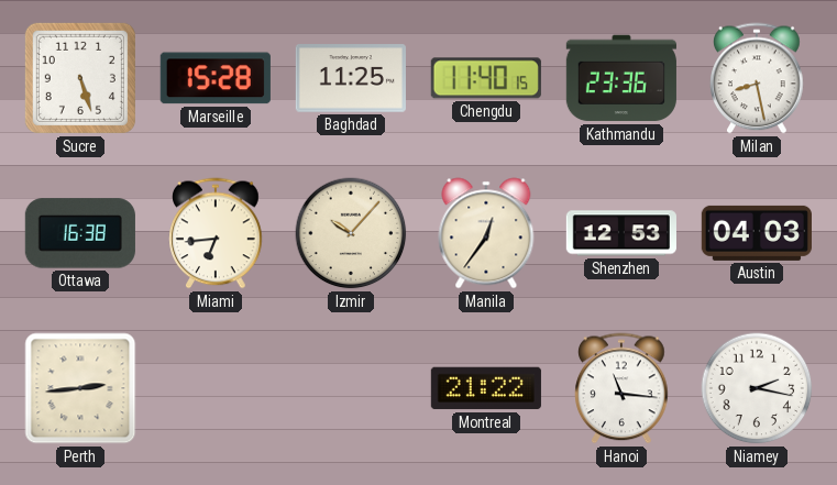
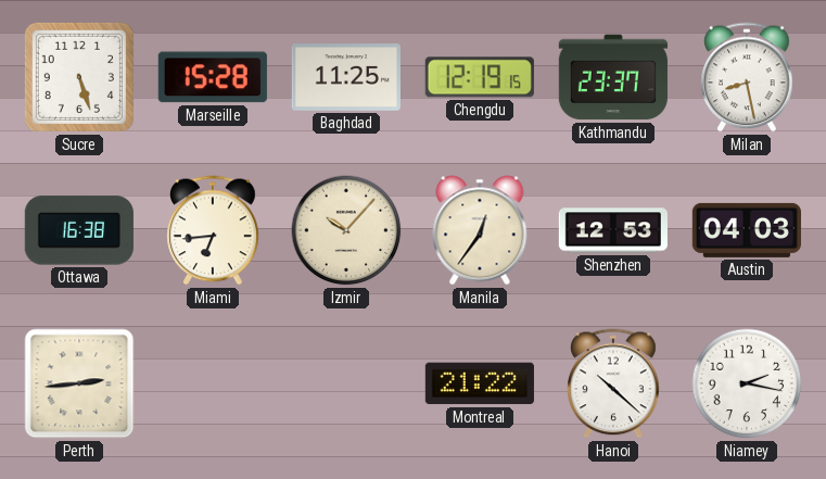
Chengdu: 11:40 -> 12:19 (480, 77)
Kathmandu: 23:36 -> 23:37 (613, 77)
Hanoi: 11:16 -> 10:22 (613, 383)
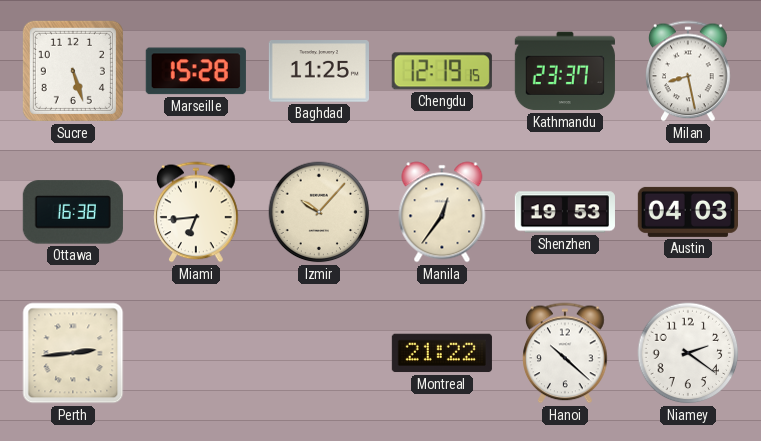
Shenzhen: 12:53 -> 19:53 (565, 212)
Niamey: 2:17 -> 2:21 (688, 353)
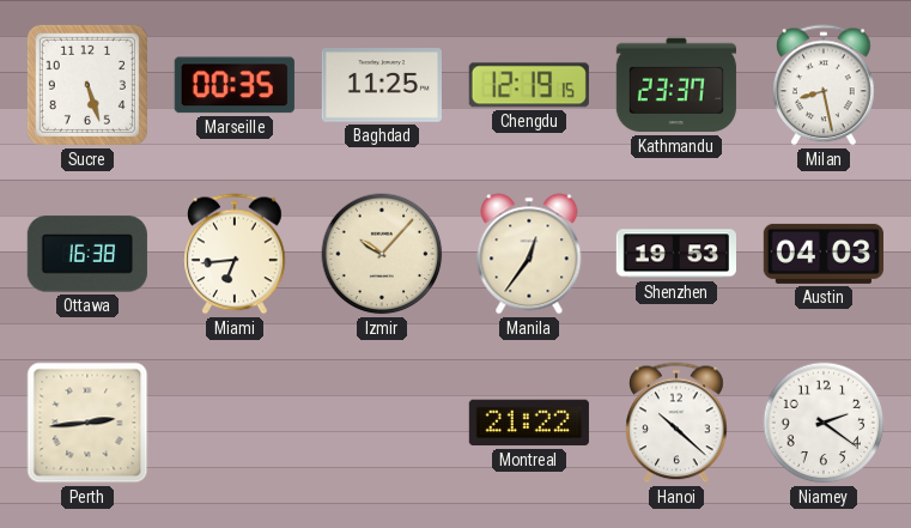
Marseille: 15:28 -> 00:35 (235, 85)
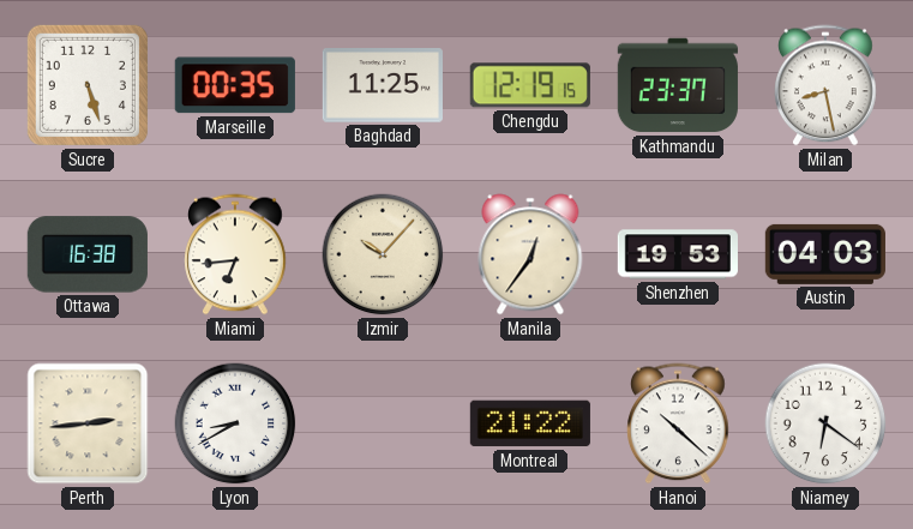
Lyon: none -> 8:40 (235, 423)
Niamey: 2:21 -> 6:21 (825, 423)
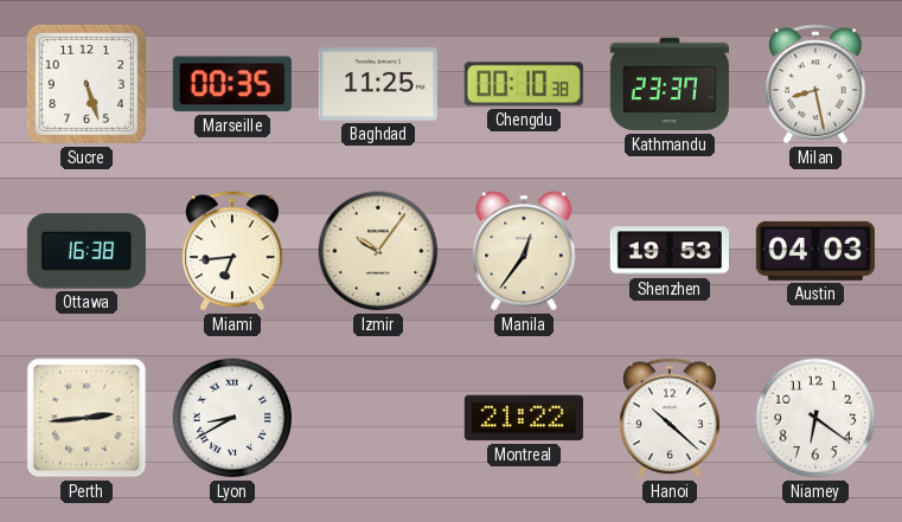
Chengdu: 12:19 -> 00:10 (524, 84)
Izmir: 10:07 -> 10:06 (378, 251)
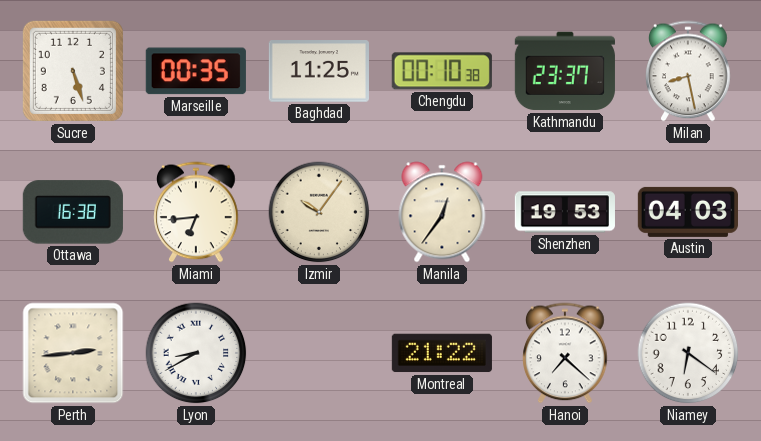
Hanoi: 10:22 -> 7:22 (565, 353)
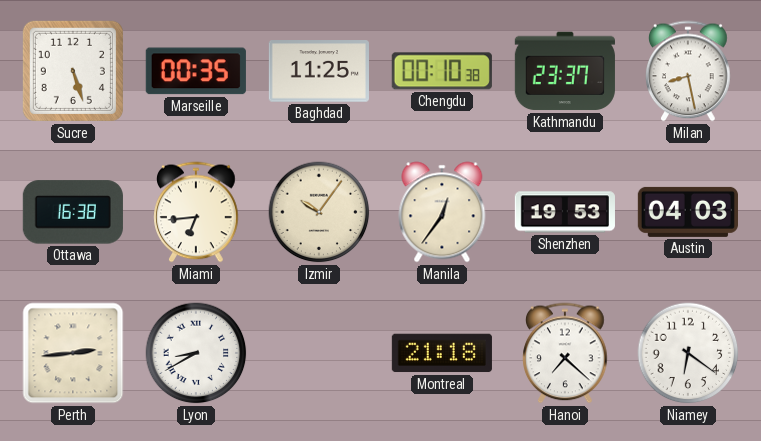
Montreal: 21:22 -> 21:18 (442, 353)
